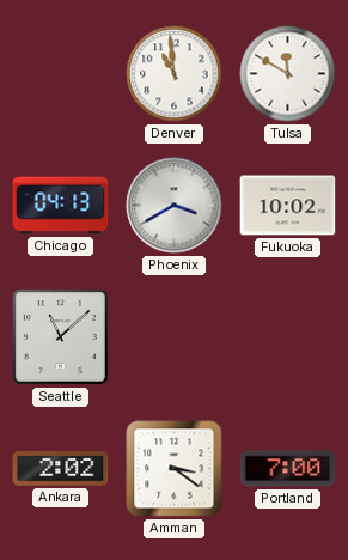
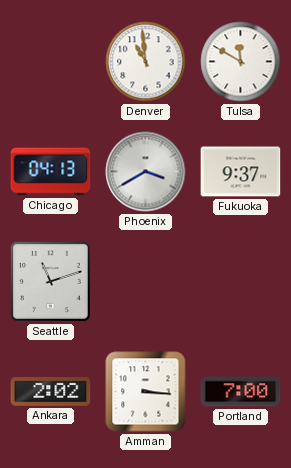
Fukuoka: 10:02 -> 9:37 (241, 172)
Seattle: 11:08 -> 11:12 (50, 281)
Amman: 3:21 -> 3:16 (146, 392)
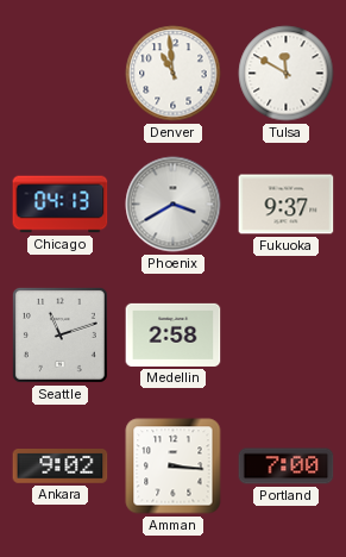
Medellin: none -> 2:58 (174, 334)
Ankara: 2:02 -> 9:02 (61, 467)
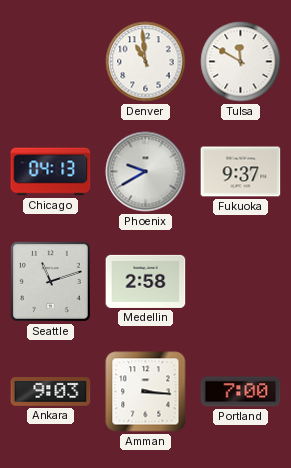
Phoenix: 3:40 -> 9:40 (146, 172)
Ankara: 9:02 -> 9:03 (51, 392)
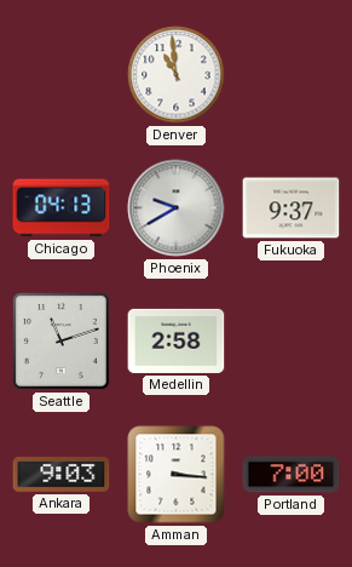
Tulsa: 11:50 -> none (241, 62)
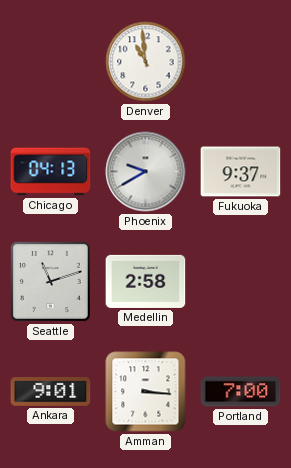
Ankara: 9:03 -> 9:01 (51, 392)
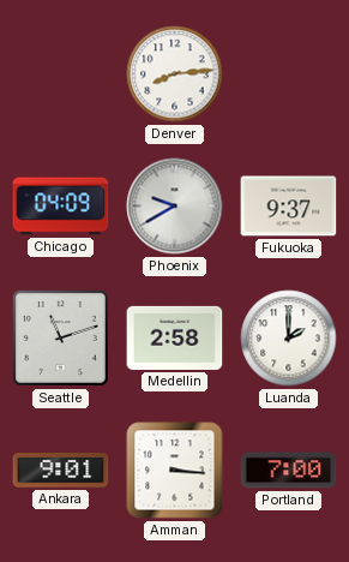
Denver: 10:59 -> 8:14 (175, 74)
Chicago: 04:13 -> 04:09 (61, 207)
Luanda: none -> 2:00 (289, 339)
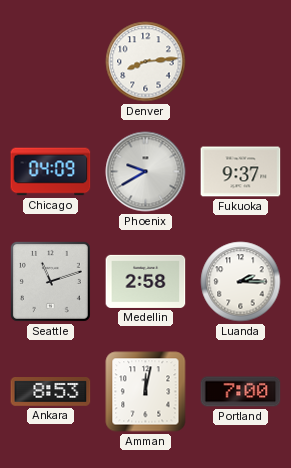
Luanda: 2:00 -> 2:15 (241, 282)
Ankara: 9:01 -> 8:53 (51, 392)
Amman: 3:16 -> 12:02 (146, 392)
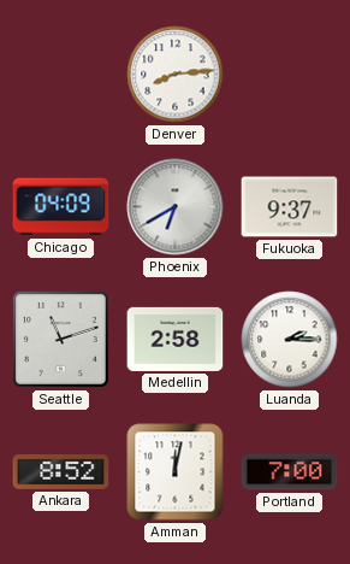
Phoenix: 9:40 -> 6:40 (176, 207)
Ankara: 8:53 -> 8:52 (61, 472)
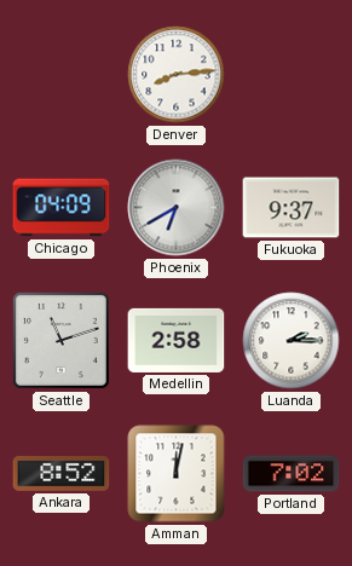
Portland: 7:00 -> 7:02 (292, 474)
